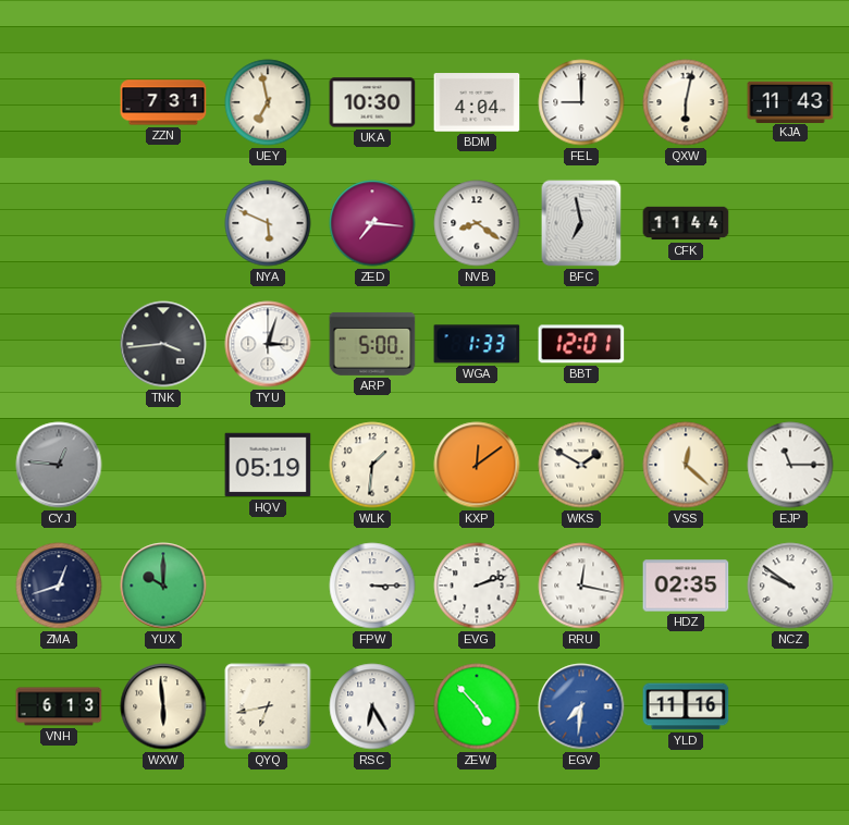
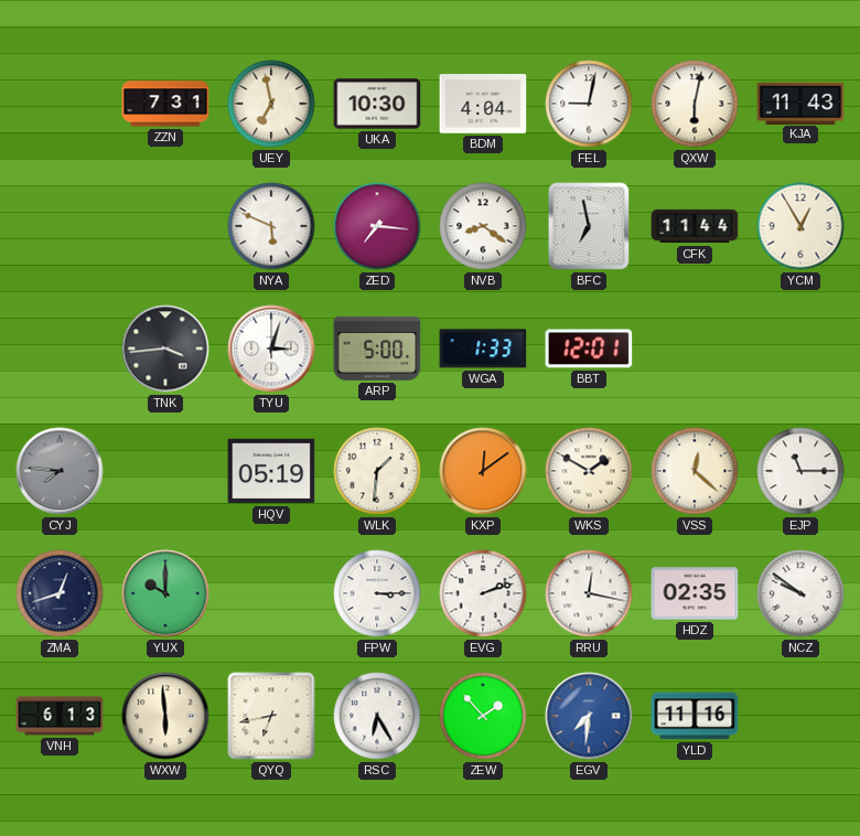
FEL: 9:00 -> 9:02 (589, 104)
YCM: none -> 12:55 (800, 226)
CYJ: 12:46 -> 7:46 (60, 471)
ZEW: 4:53 -> 1:53 (483, 716)
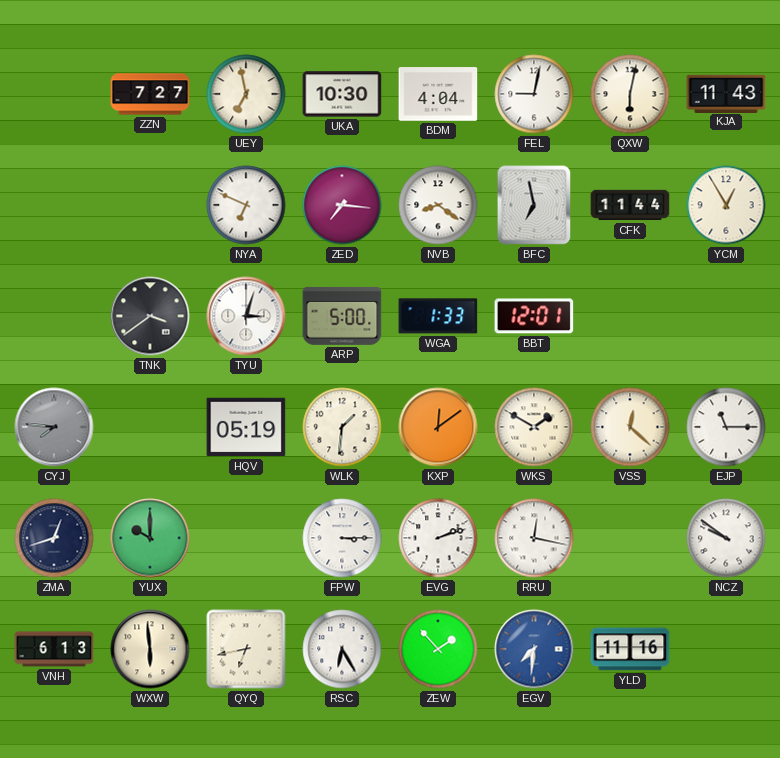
ZZN: 7:31 -> 7:27 (150, 94)
NYA: 5:49 -> 6:49 (246, 205)
TNK: 3:44 -> 3:39 (150, 316)
HDZ: 02:35 -> none (695, 593)
